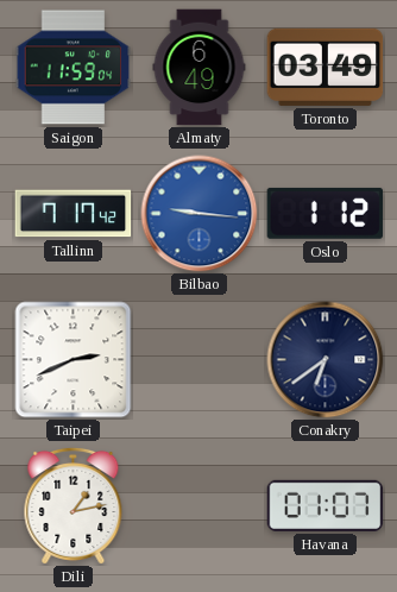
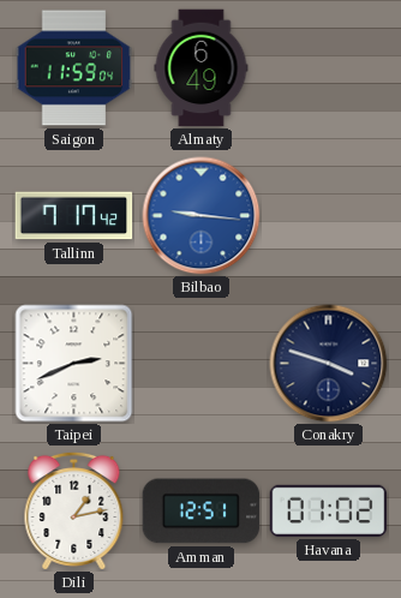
Toronto: 03:49 -> none (326, 67)
Oslo: 1:12 -> none (326, 213)
Conakry: 6:39 -> 3:48 (329, 364)
Amman: none -> 12:51 (202, 512)
Havana: 01:07 -> 01:02 (329, 510)
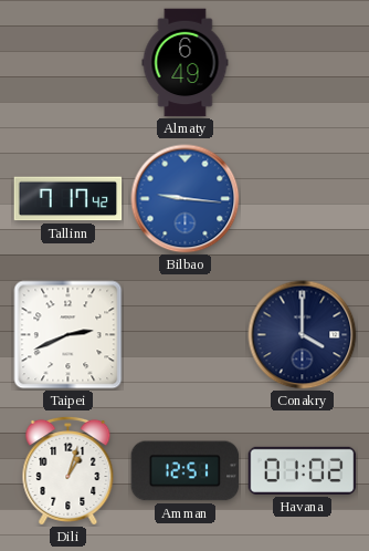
Saigon: 11:59 -> none (74, 68)
Conakry: 3:48 -> 4:00 (303, 335)
Dili: 1:13 -> 1:03 (68, 470)
